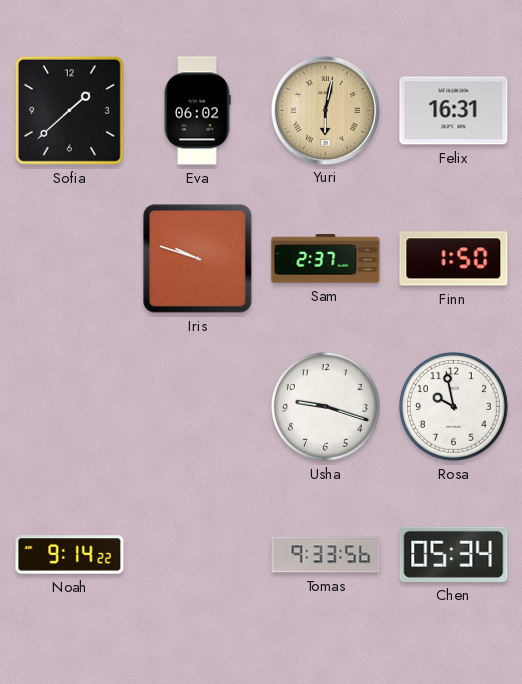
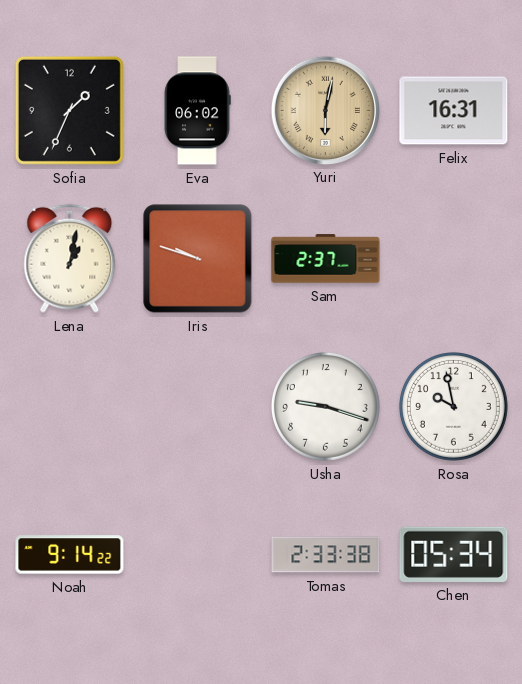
Sofia: 1:38 -> 1:34 (69, 110)
Lena: none -> 1:02 (70, 258)
Finn: 1:50 -> none (454, 259)
Tomas: 9:33 -> 2:33 (326, 555)
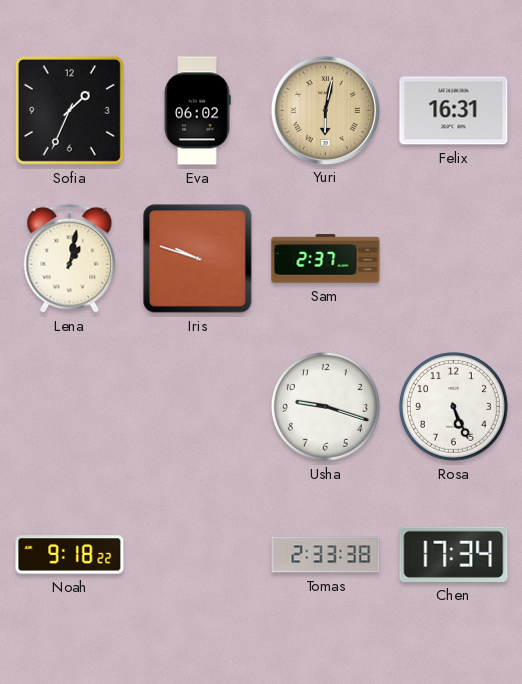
Rosa: 9:58 -> 5:26 (453, 406)
Noah: 9:14 -> 9:18 (70, 555)
Chen: 05:34 -> 17:34 (454, 554)
